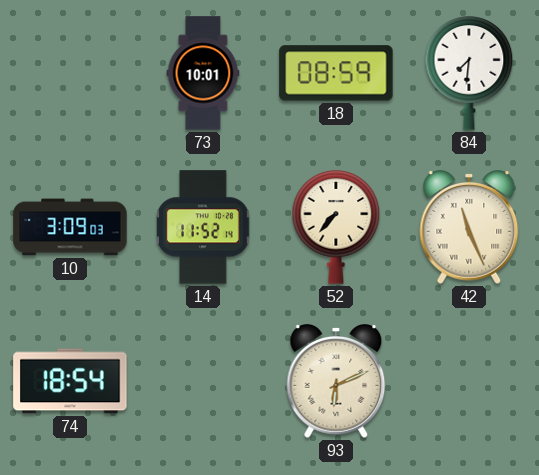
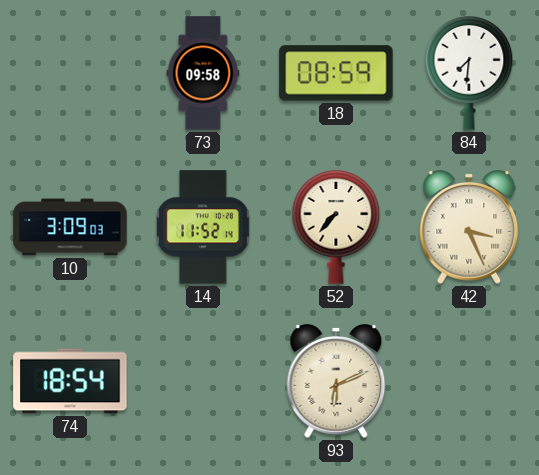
73: 10:01 -> 09:58 (203, 73)
42: 11:26 -> 3:26 (469, 228)
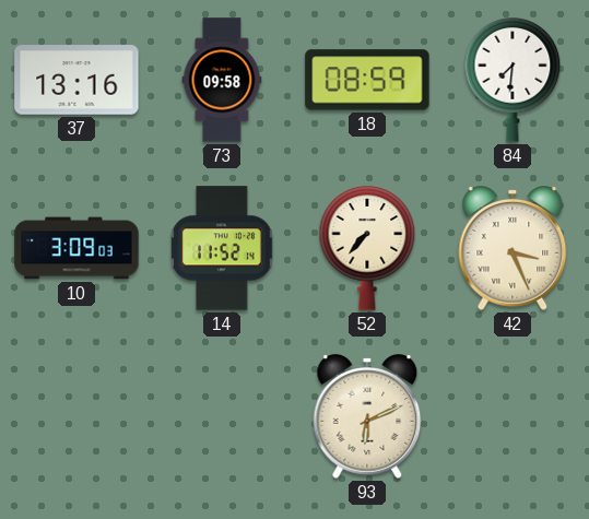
37: none -> 13:16 (76, 80)
74: 18:54 -> none (70, 381)
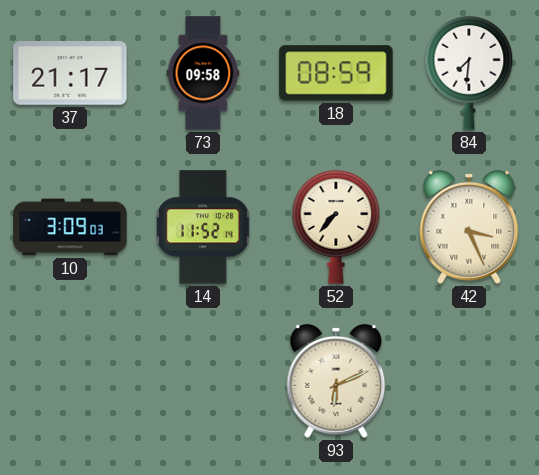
37: 13:16 -> 21:17 (70, 73)
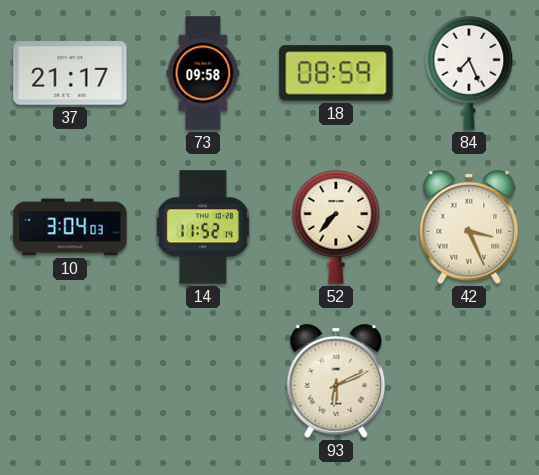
84: 7:31 -> 7:26 (469, 73)
10: 3:09 -> 3:04 (70, 227)
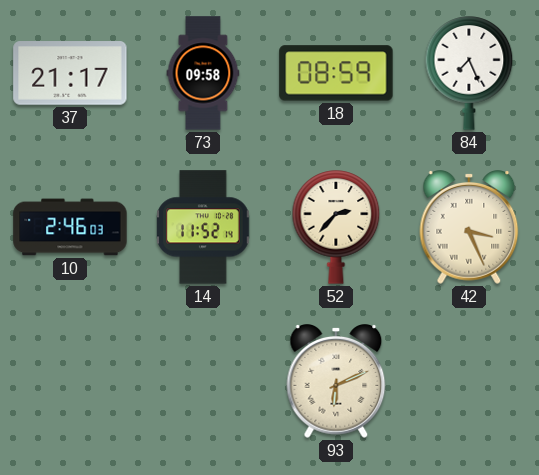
10: 3:04 -> 2:46 (70, 227)
52: 7:37 -> 2:37 (336, 227)
